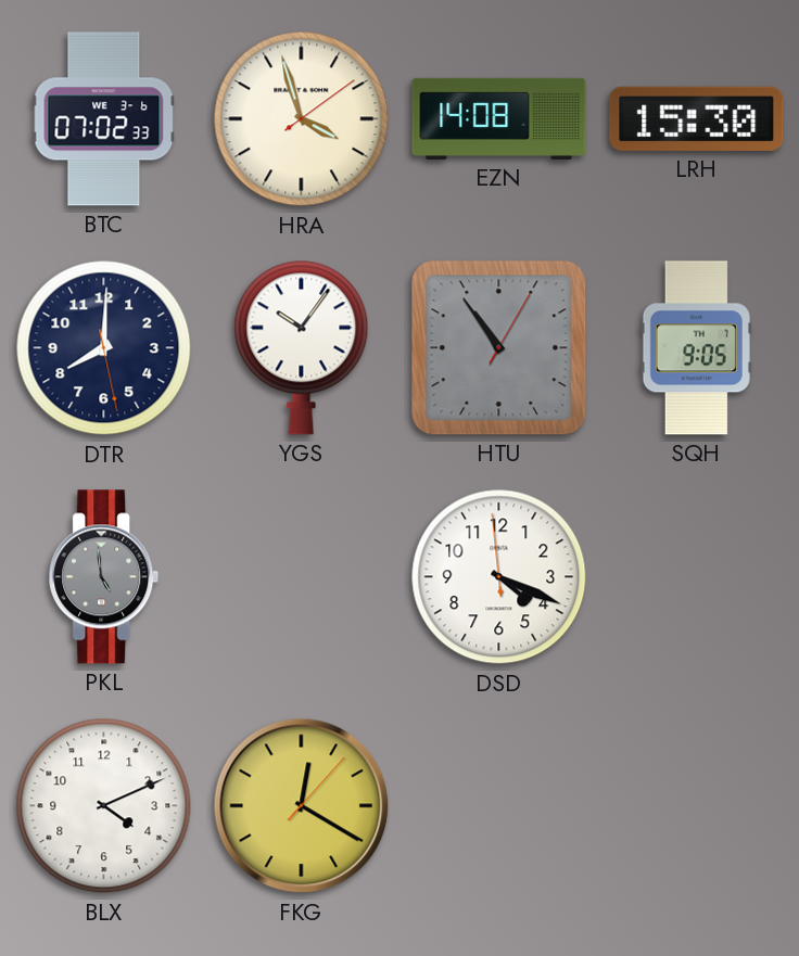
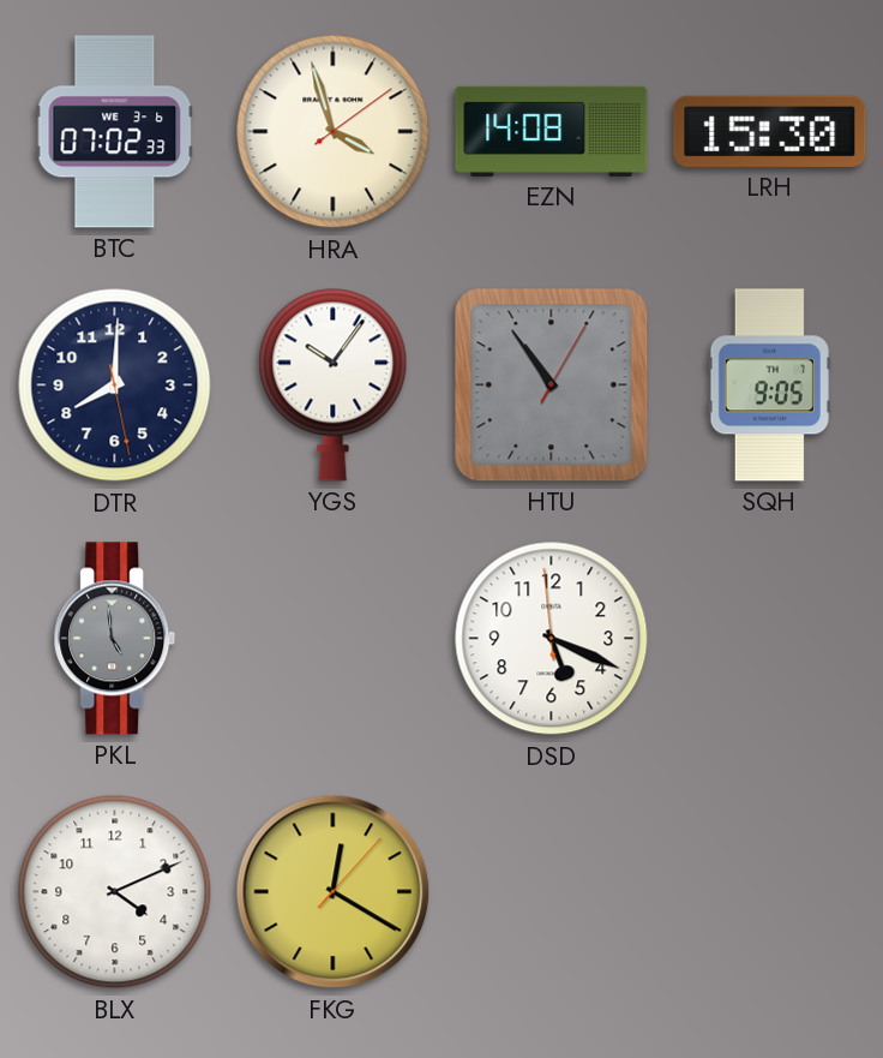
DSD: 4:18 -> 5:18 (552, 639)
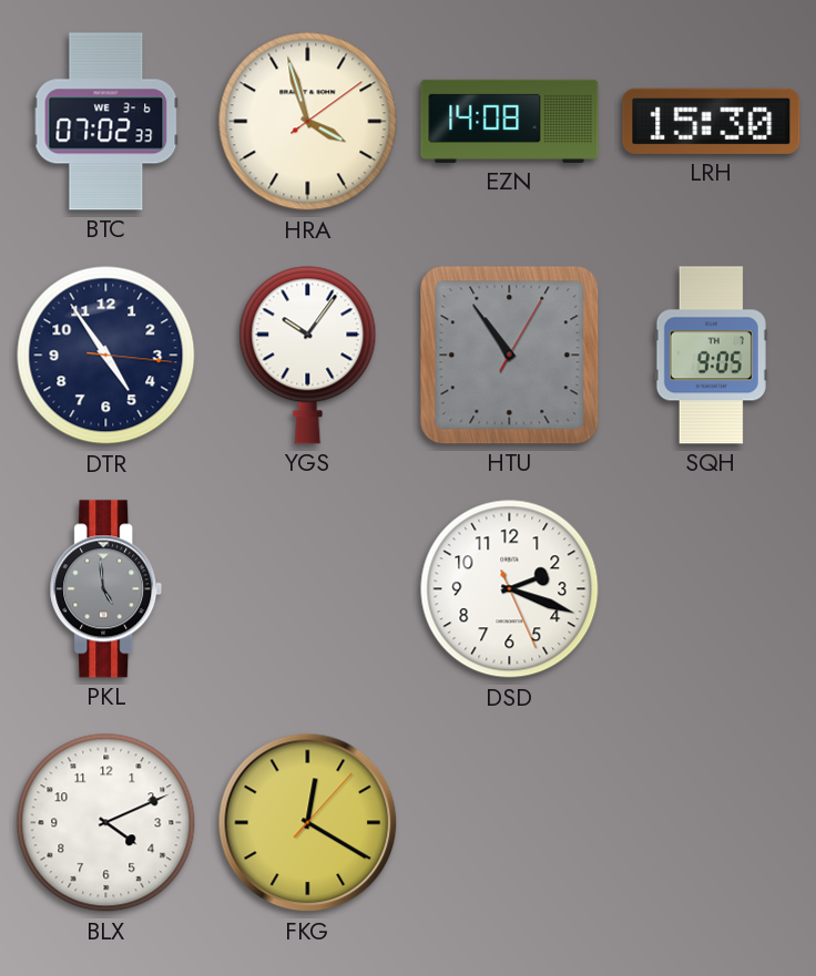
DTR: 8:00 -> 4:54 (106, 356)
DSD: 5:18 -> 2:18 (510, 589)
